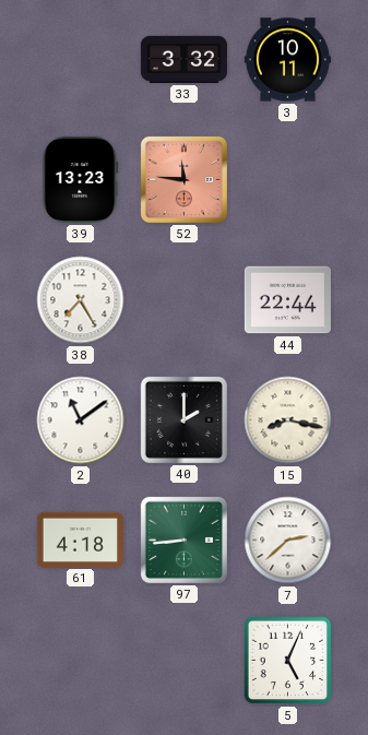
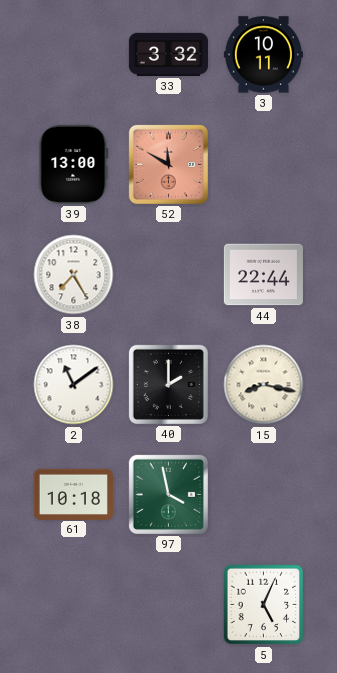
39: 13:23 -> 13:00 (74, 164)
52: 11:46 -> 11:50 (168, 164)
61: 4:18 -> 10:18 (73, 494)
97: 8:44 -> 3:58 (168, 494)
7: 2:38 -> none (288, 541)
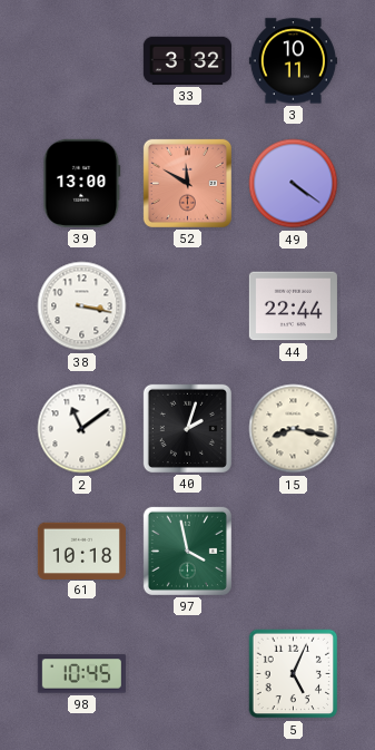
49: none -> 4:21 (294, 184)
38: 7:25 -> 3:17 (82, 306)
40: 2:00 -> 2:03 (187, 428)
98: none -> 10:45 (81, 674)
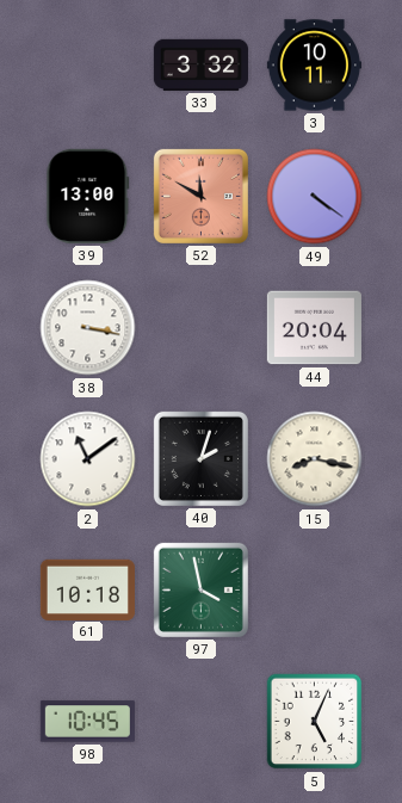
44: 22:44 -> 20:04 (314, 328)
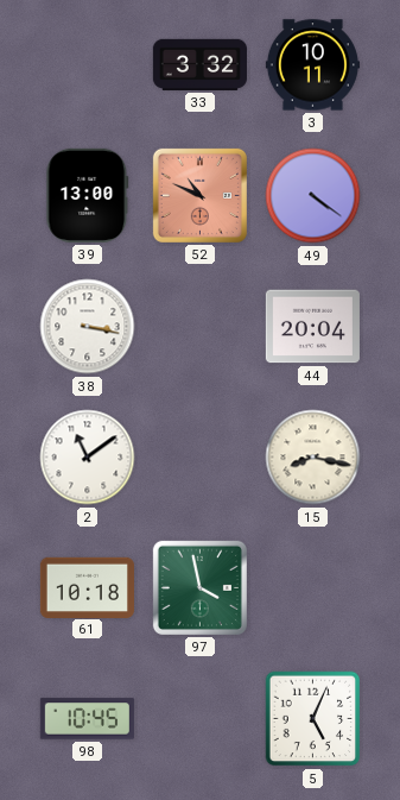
52: 11:50 -> 10:49 (199, 195)
40: 2:03 -> none (200, 458)
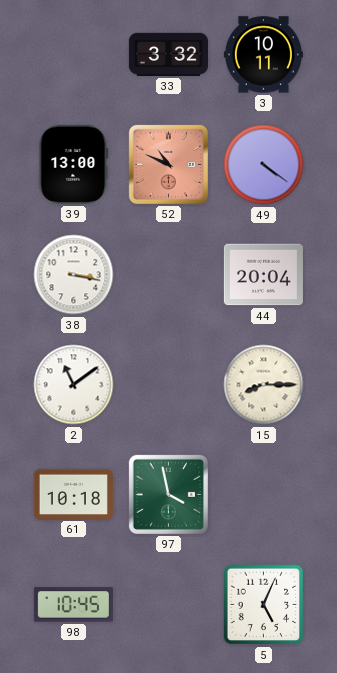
15: 8:17 -> 8:15 (264, 385)
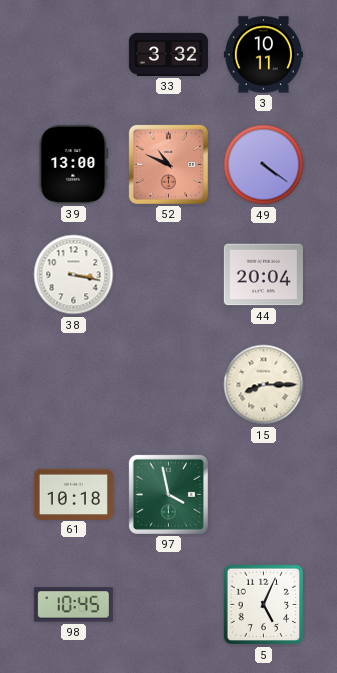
2: 11:09 -> none (74, 385)
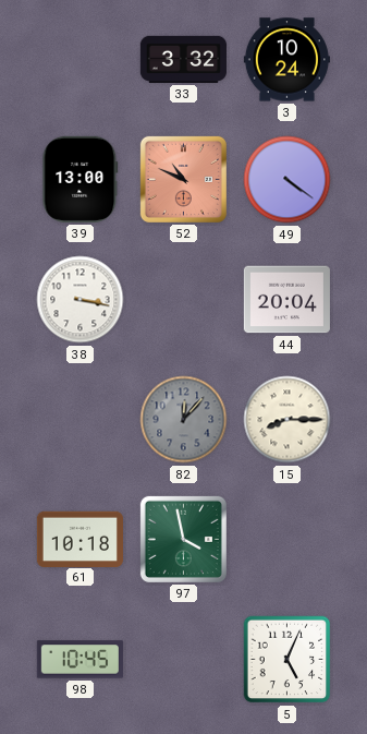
3: 10:11 -> 10:24 (286, 60)
82: none -> 12:07 (184, 420)
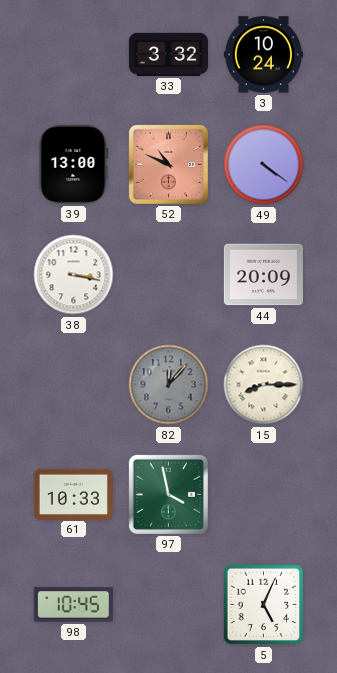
44: 20:04 -> 20:09 (263, 275)
61: 10:18 -> 10:33 (73, 494)
